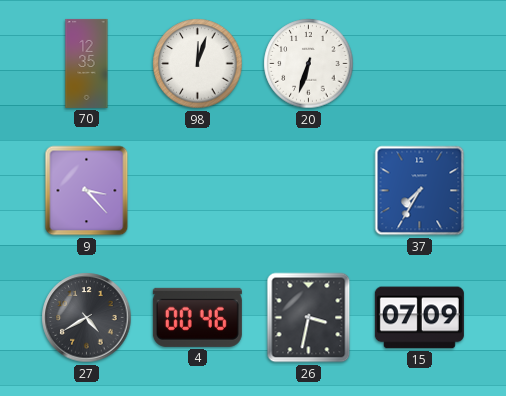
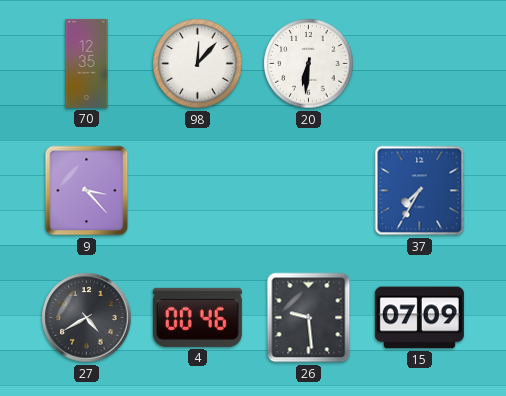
98: 12:03 -> 12:07 (198, 64)
20: 6:33 -> 6:31 (309, 64)
26: 3:32 -> 9:29 (309, 318)
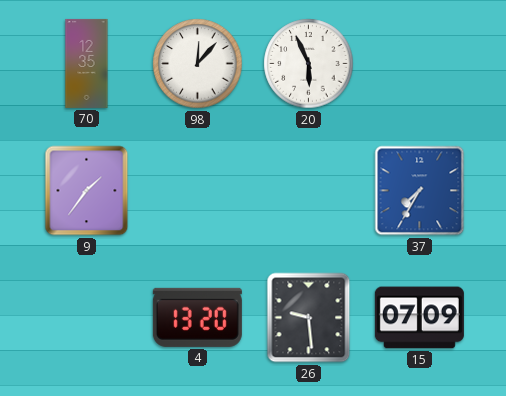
20: 6:31 -> 5:56 (309, 64)
9: 3:23 -> 1:36 (87, 191)
27: 4:40 -> none (87, 318)
4: 00:46 -> 13:20 (197, 317)
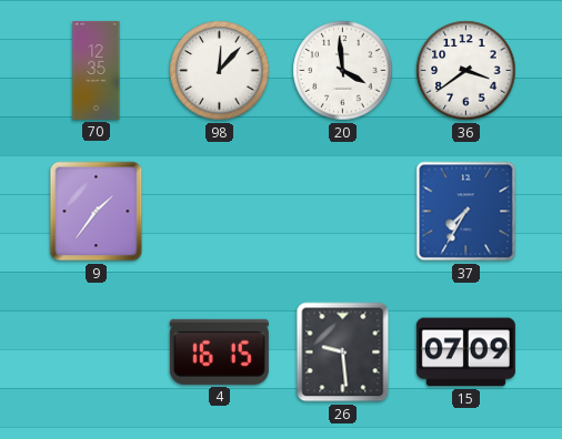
20: 5:56 -> 3:59 (343, 71)
36: none -> 3:39 (466, 71)
4: 13:20 -> 16:15 (219, 351)
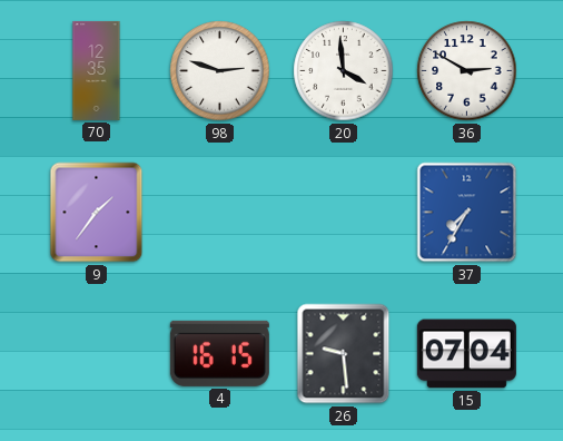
98: 12:07 -> 2:48 (220, 71)
36: 3:39 -> 2:50 (467, 71)
15: 07:09 -> 07:04 (466, 354)
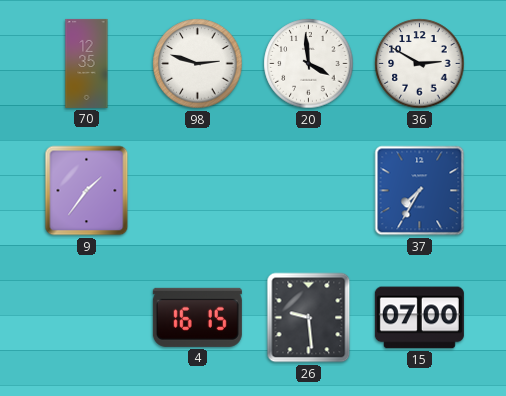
15: 07:04 -> 07:00 (419, 318)
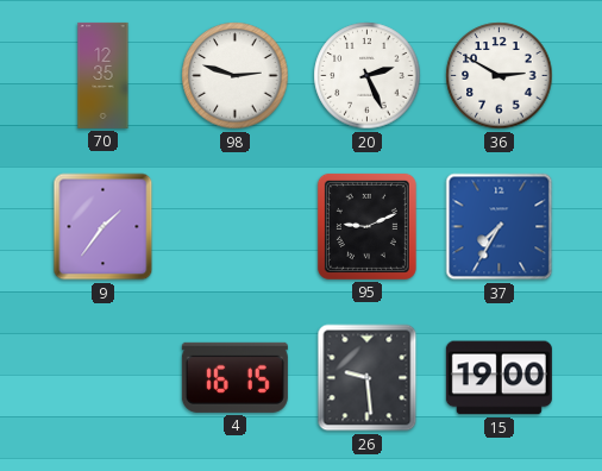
20: 3:59 -> 2:26 (368, 76)
95: none -> 9:11 (366, 226)
15: 07:00 -> 19:00 (498, 378)
